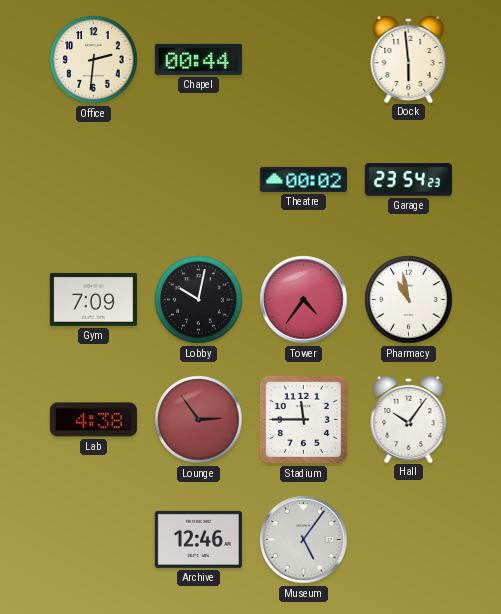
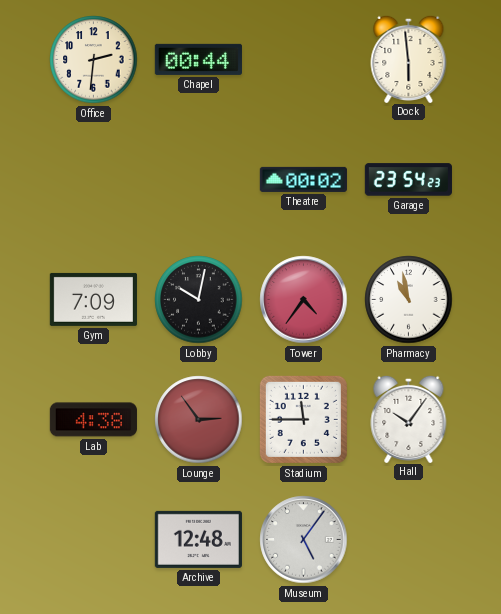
Archive: 12:46 -> 12:48 (198, 539)
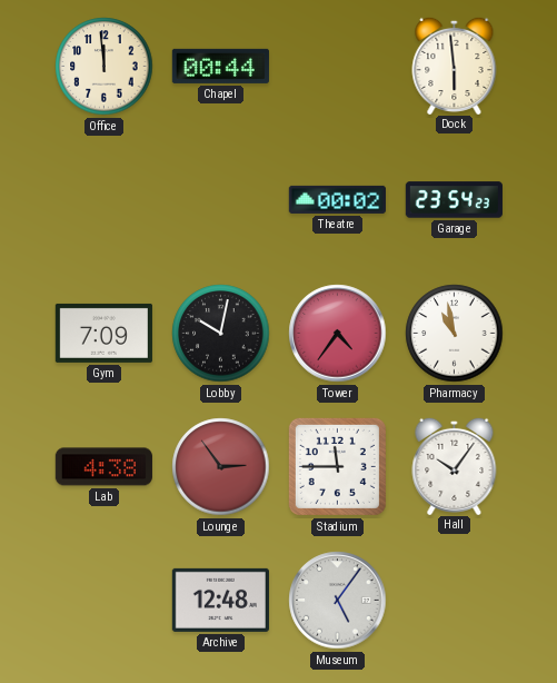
Office: 2:31 -> 11:59 (105, 67)
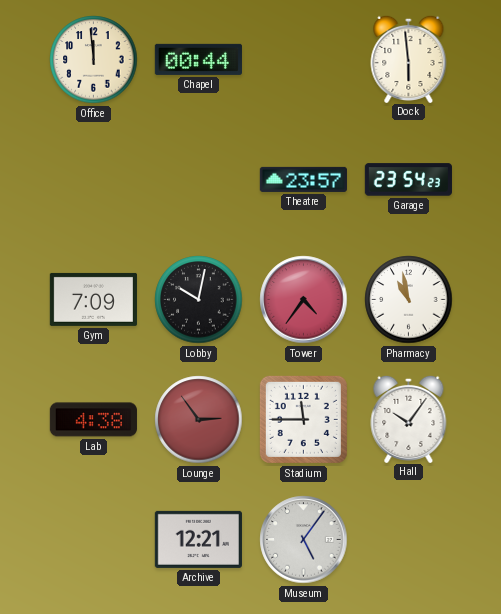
Theatre: 00:02 -> 23:57 (303, 179)
Archive: 12:48 -> 12:21 (198, 539)
